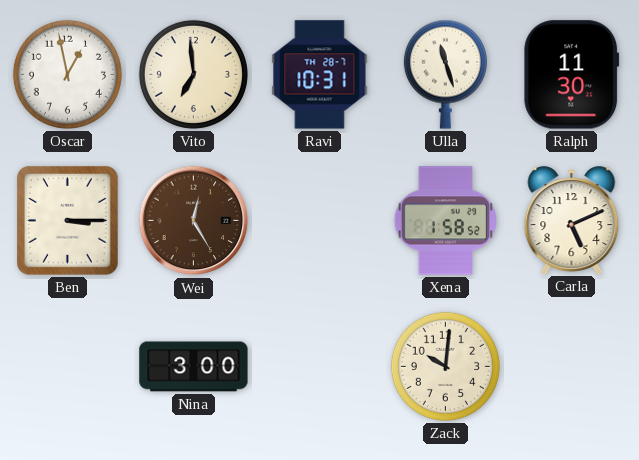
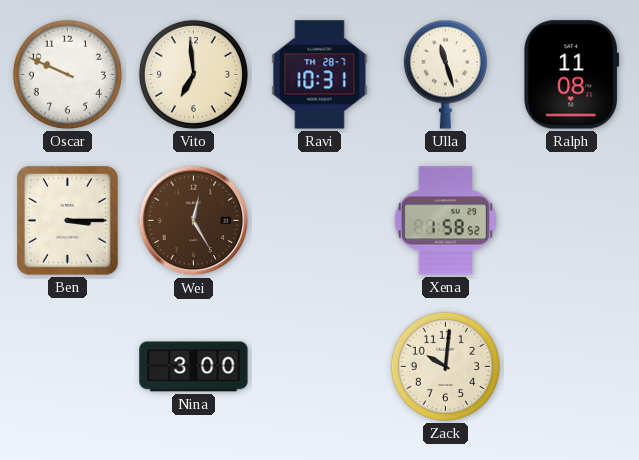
Oscar: 12:58 -> 9:49 (67, 74)
Ralph: 11:30 -> 11:08 (572, 75)
Carla: 5:11 -> none (572, 220)
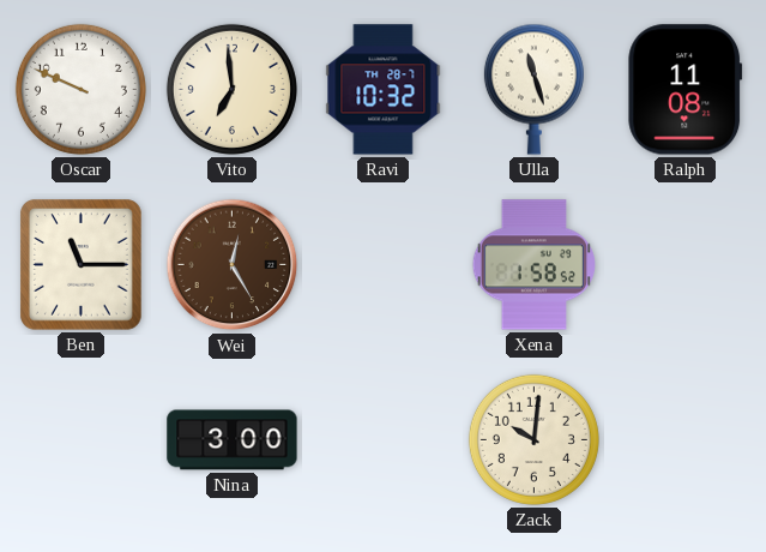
Ravi: 10:31 -> 10:32 (384, 90)
Ben: 3:15 -> 11:15 (82, 265)
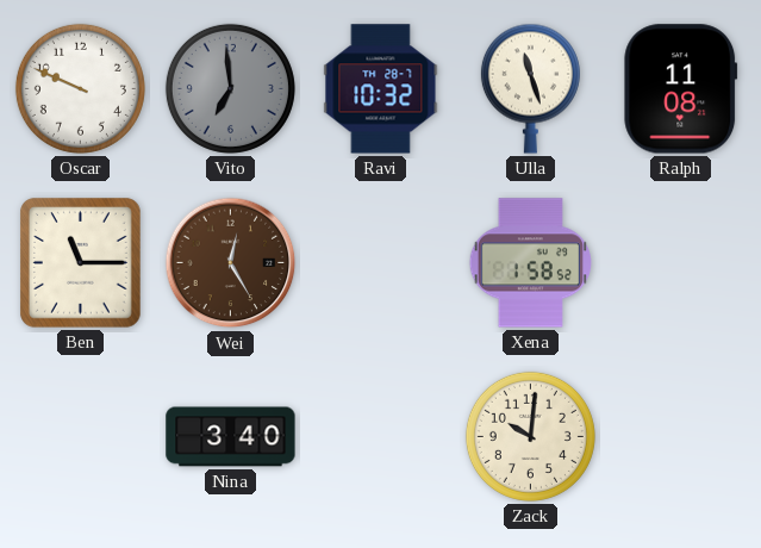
Vito dial: cream -> grey (230, 88)
Nina: 3:00 -> 3:40 (231, 437)
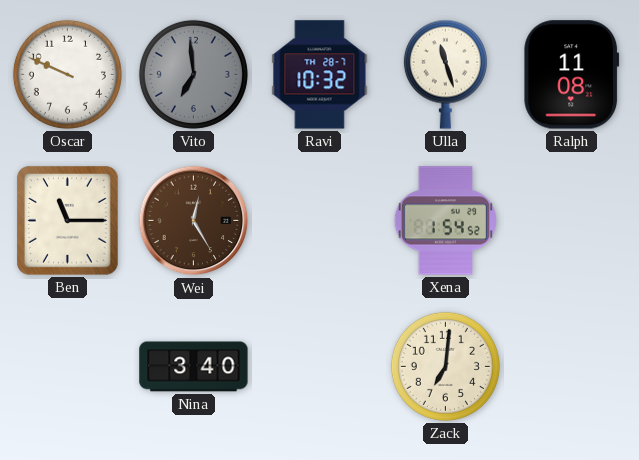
Xena: 1:58 -> 1:54 (445, 221)
Zack: 10:01 -> 7:01 (445, 366)
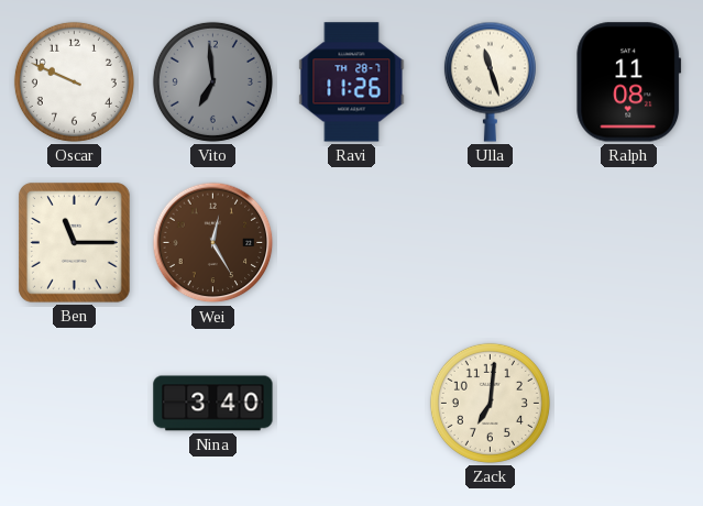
Ravi: 10:32 -> 11:26 (352, 82)
Xena: 1:54 -> none (445, 221)
